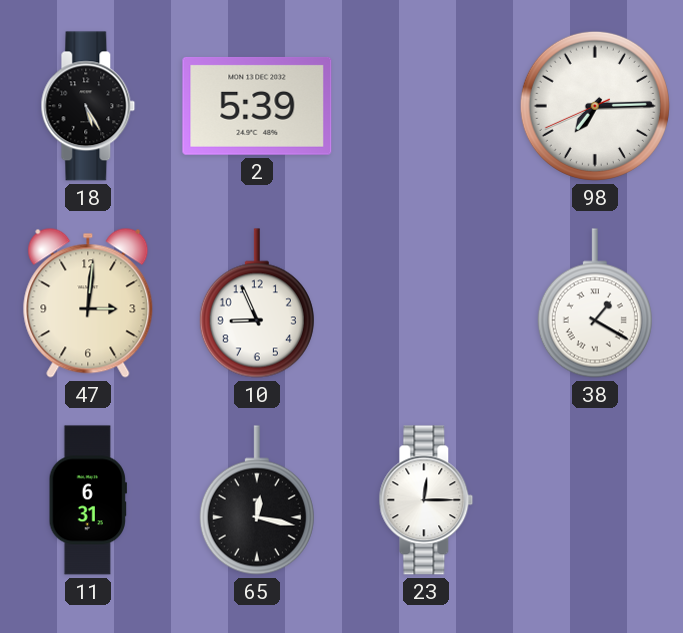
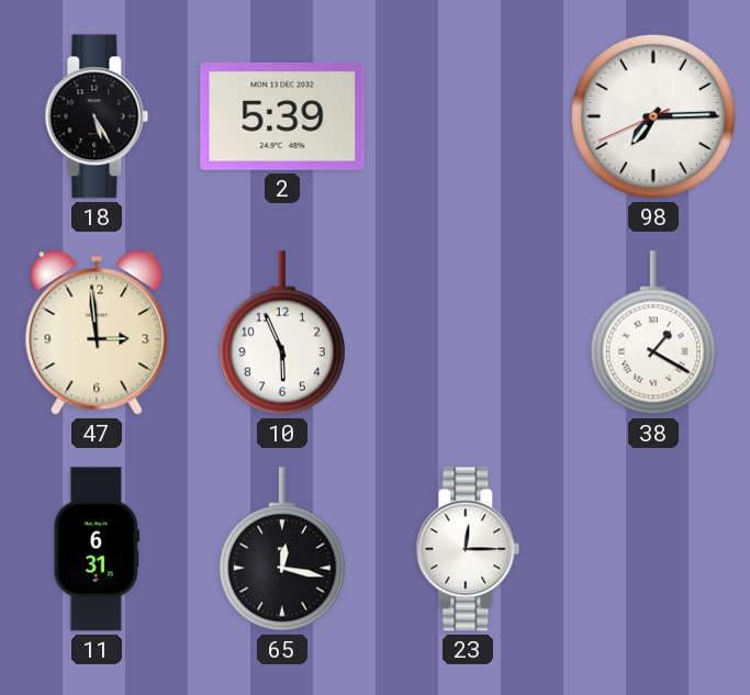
47: 3:01 -> 2:59 (97, 333)
10: 8:56 -> 5:56 (282, 333)
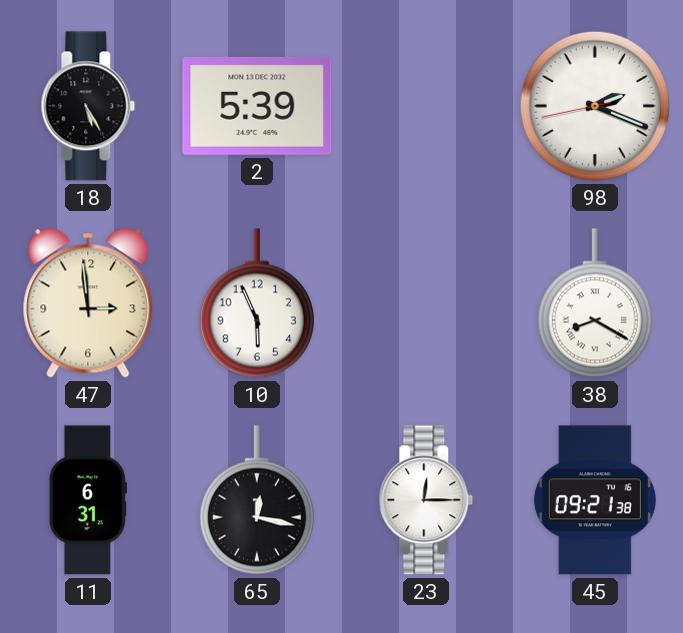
98: 7:14 -> 2:18 (595, 106)
38: 1:20 -> 8:20 (595, 303)
45: none -> 09:21 (595, 500)
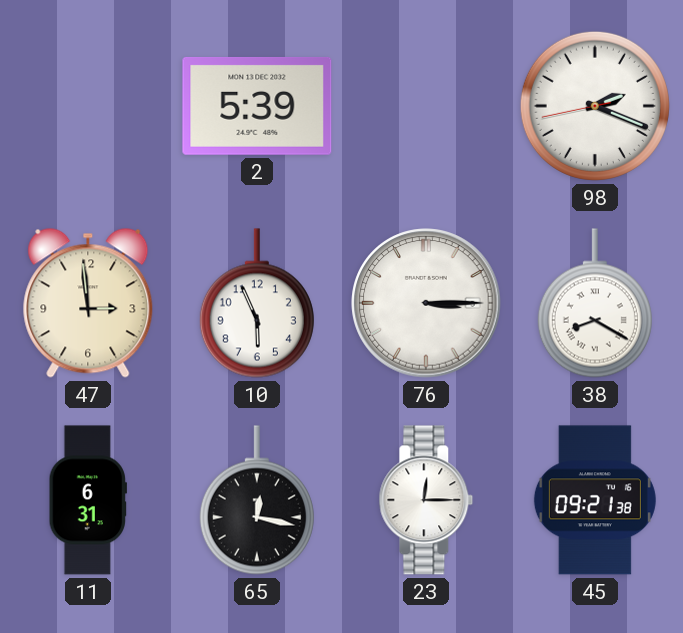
18: 5:25 -> none (88, 106)
76: none -> 3:15 (426, 303)
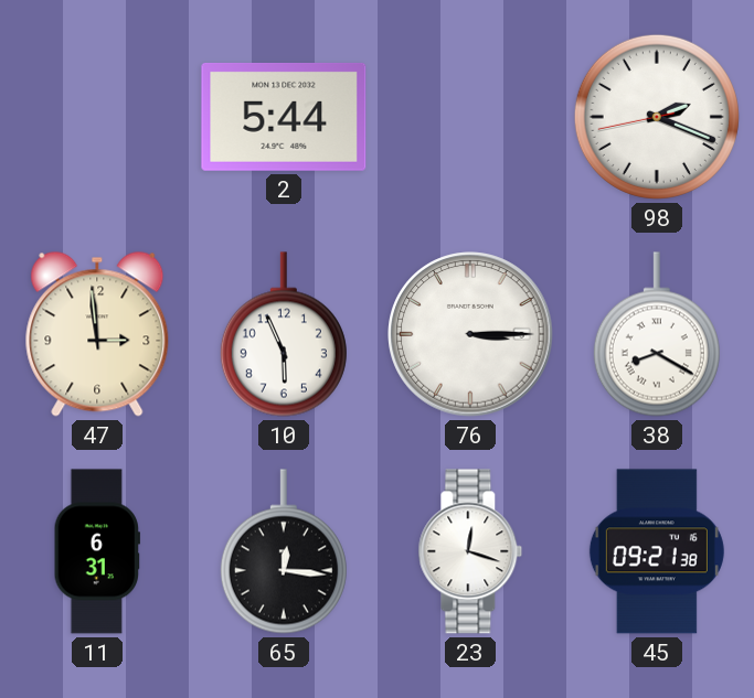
2: 5:39 -> 5:44 (284, 117)
65: 12:17 -> 12:16 (284, 551)
23: 12:15 -> 12:18 (470, 551)
